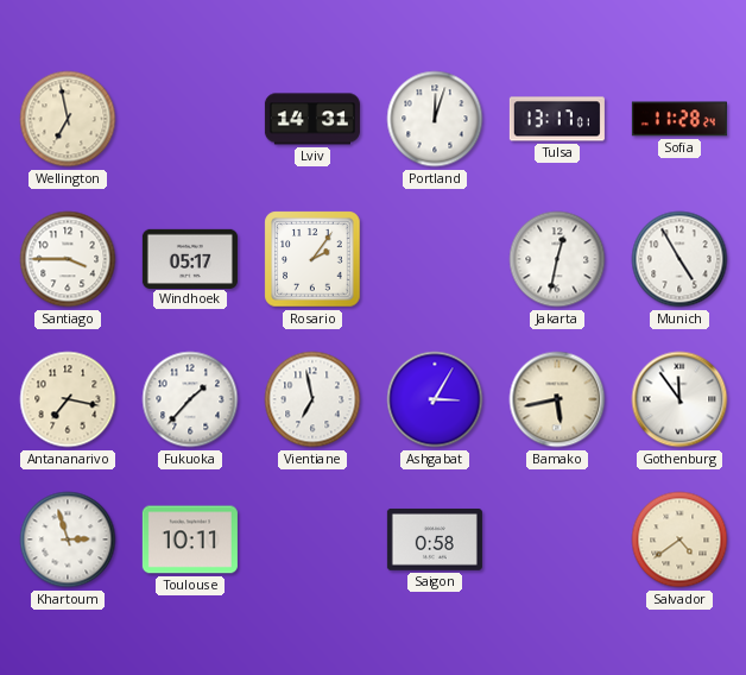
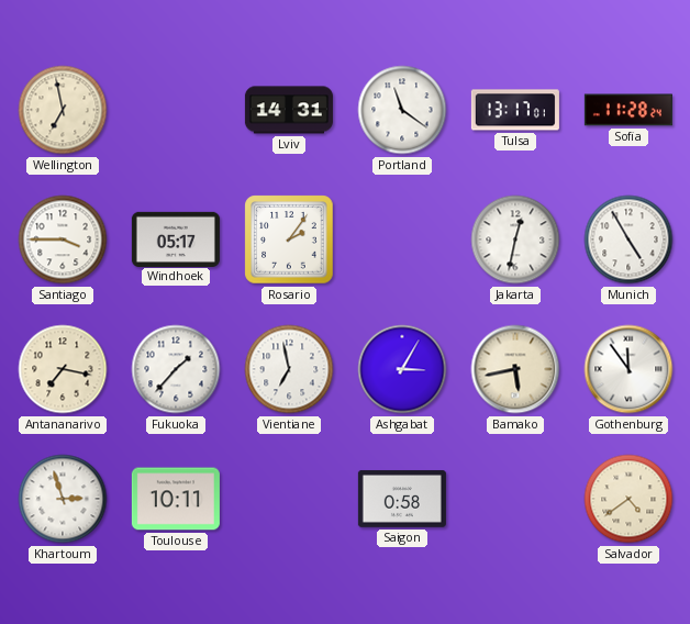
Portland: 12:03 -> 11:21 (402, 110)
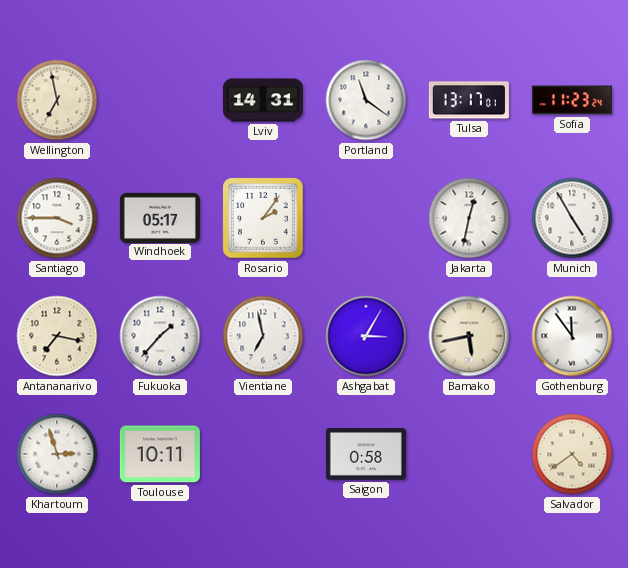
Sofia: 11:28 -> 11:23 (572, 100)
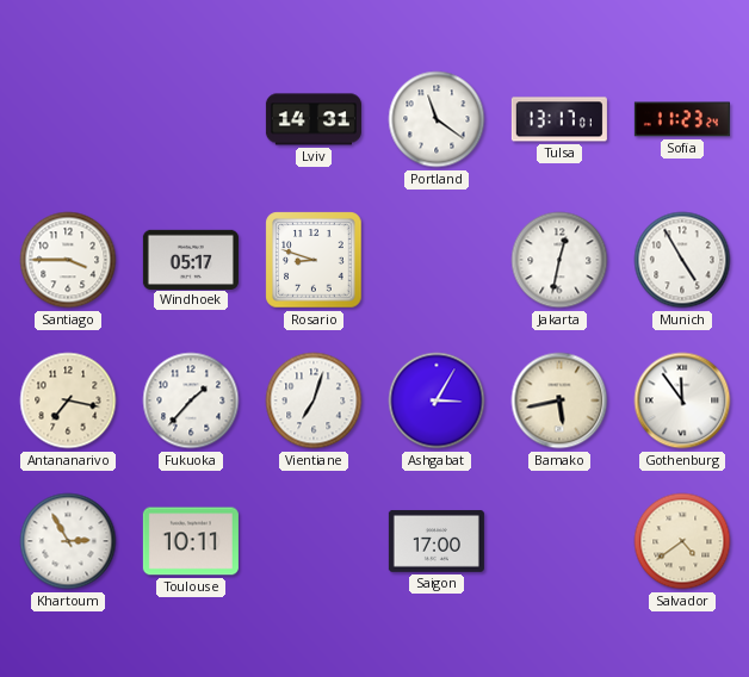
Wellington: 6:58 -> none (57, 100)
Rosario: 2:06 -> 8:48 (314, 260)
Vientiane: 6:58 -> 7:03 (314, 400)
Khartoum: 2:57 -> 2:55 (68, 541)
Saigon: 0:58 -> 17:00 (437, 541)
